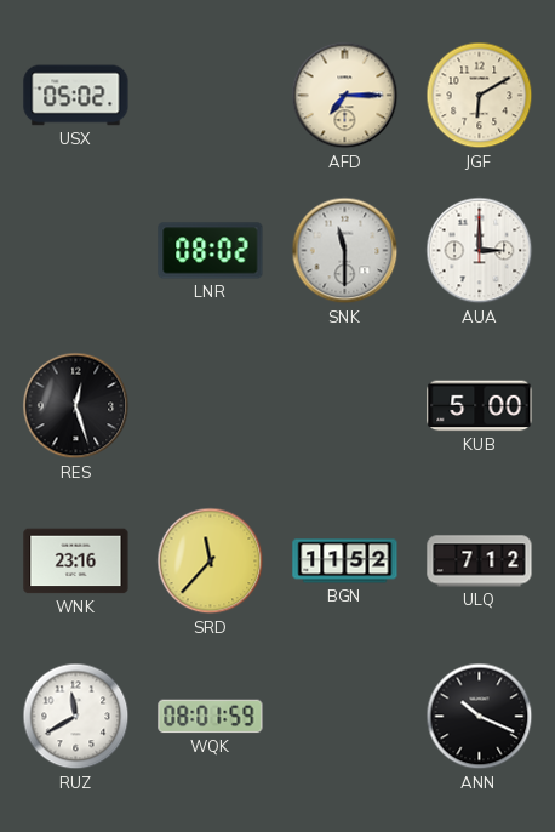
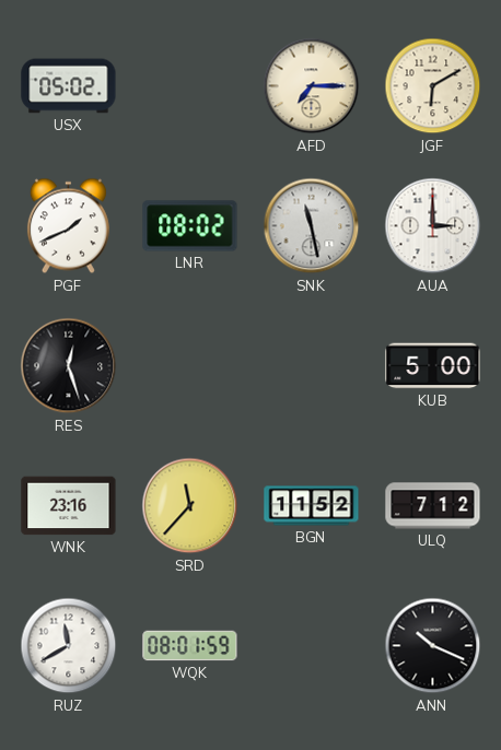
PGF: none -> 1:41 (68, 226)
SNK: 11:30 -> 11:28 (312, 226)
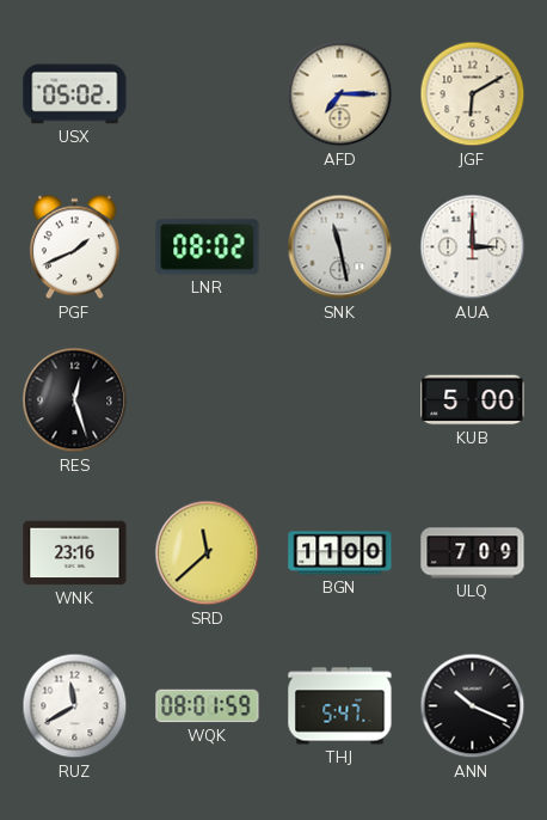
SRD: 11:37 -> 11:38 (208, 553)
BGN: 11:52 -> 11:00 (340, 553)
ULQ: 7:12 -> 7:09 (473, 553)
THJ: none -> 5:47 (340, 706)
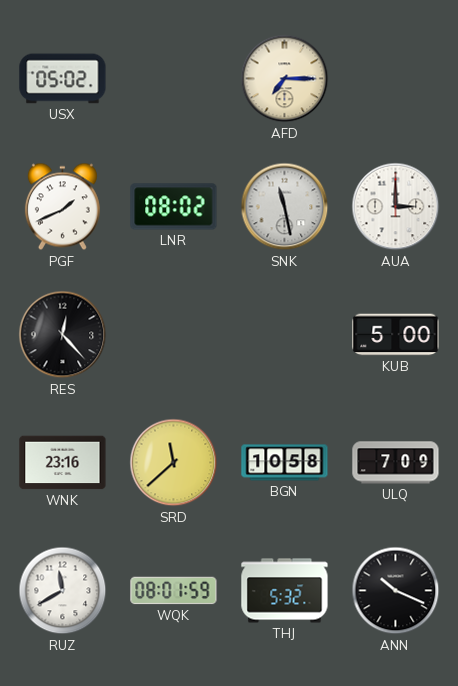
JGF: 6:10 -> none (473, 94)
RES: 12:27 -> 12:23 (63, 335)
BGN: 11:00 -> 10:58 (285, 463)
THJ: 5:47 -> 5:32 (285, 591)
